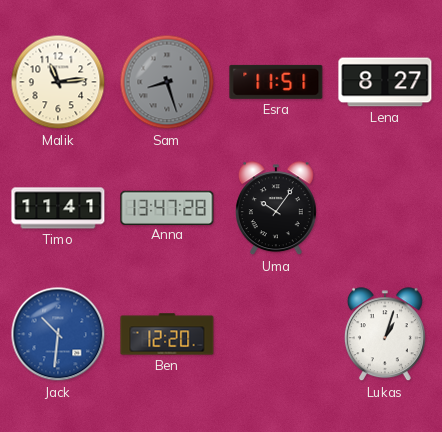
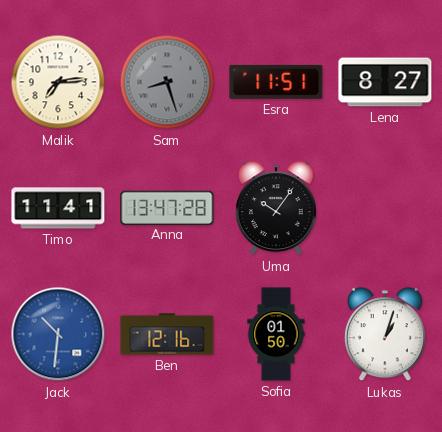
Malik: 11:14 -> 7:14 (58, 82)
Ben: 12:20 -> 12:16 (167, 334)
Sofia: none -> 01:50 (276, 334)
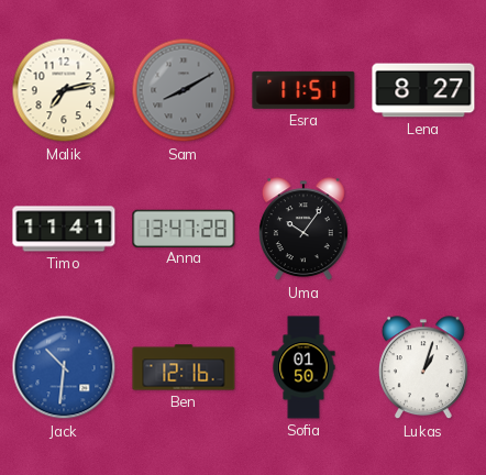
Malik: 7:14 -> 7:13 (64, 90)
Sam: 8:27 -> 8:10 (184, 90)
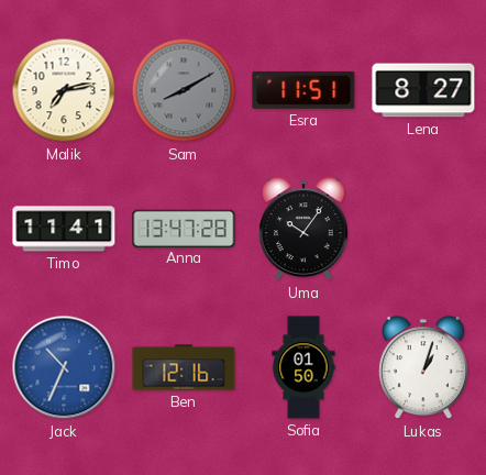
Jack: 10:31 -> 10:34 (64, 367)
